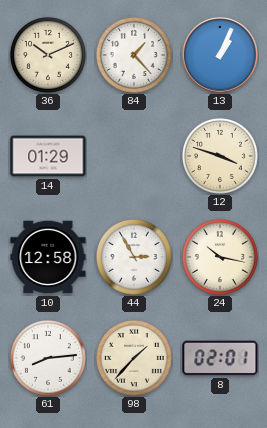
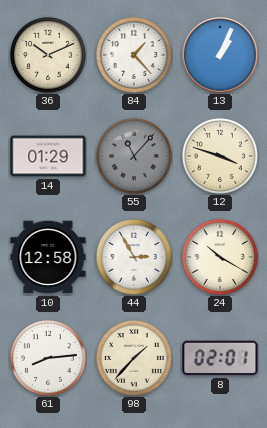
55: none -> 11:07 (134, 156)
24: 10:17 -> 10:20 (220, 257)
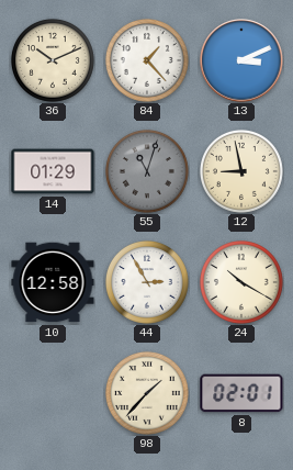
13: 1:04 -> 3:11 (241, 60)
55: 11:07 -> 11:03 (147, 171)
12: 3:48 -> 8:58 (241, 171)
61: 8:14 -> none (48, 358)
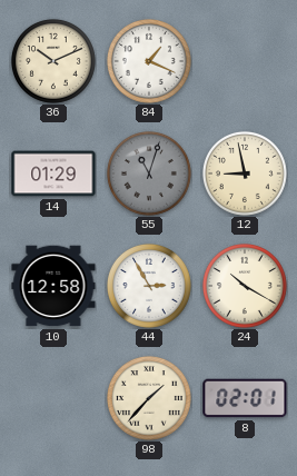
84: 1:23 -> 1:19 (149, 61)
13: 3:11 -> none (241, 60)
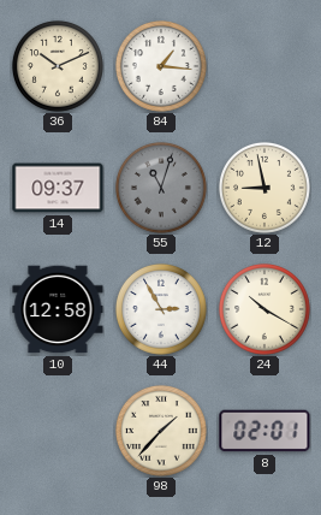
84: 1:19 -> 1:16 (161, 66)
14: 01:29 -> 09:37 (58, 188)
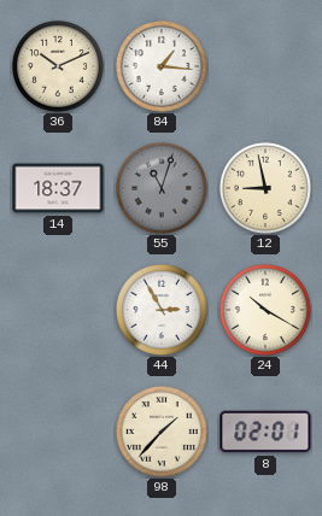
14: 09:37 -> 18:37 (58, 188)
10: 12:58 -> none (58, 309)
